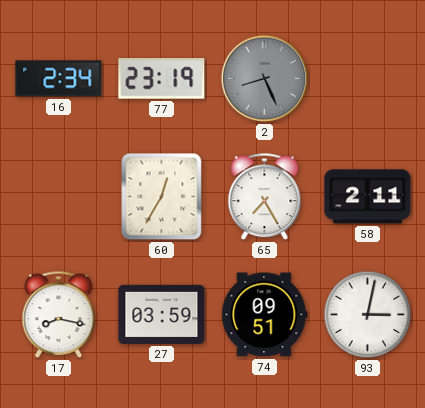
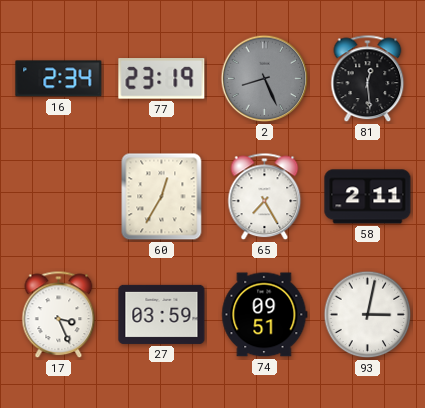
81: none -> 12:29 (368, 79)
17: 8:17 -> 3:26 (59, 315)
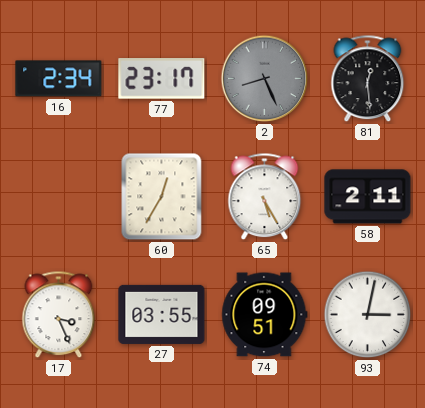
77: 23:19 -> 23:17 (162, 79)
65: 7:25 -> 5:25 (265, 197)
27: 03:59 -> 03:55 (162, 314)
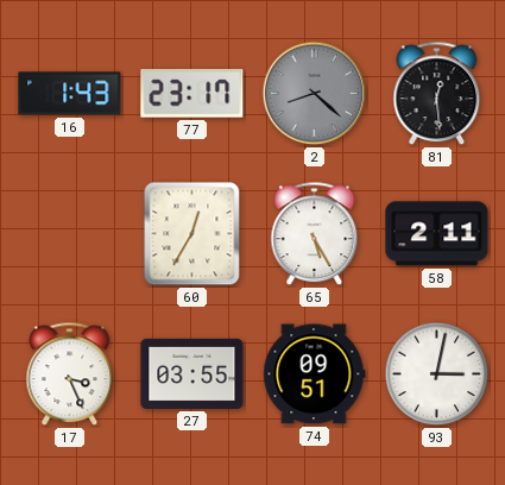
16: 2:34 -> 1:43 (70, 94)
2: 8:26 -> 8:22 (315, 94)
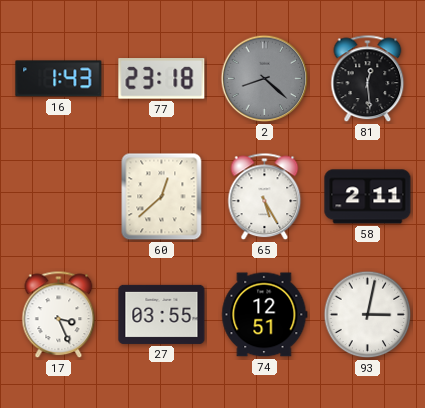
77: 23:17 -> 23:18 (162, 79)
60: 12:35 -> 12:38 (162, 197)
74: 09:51 -> 12:51 (265, 315)
